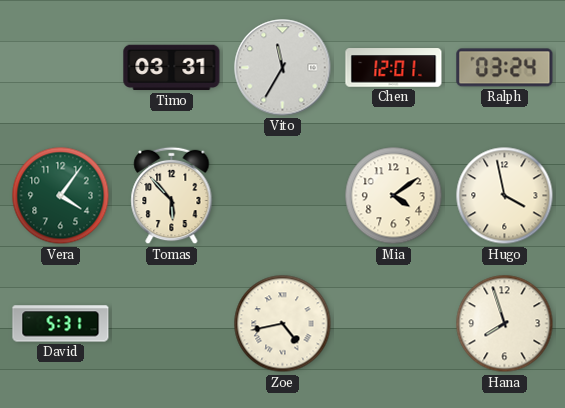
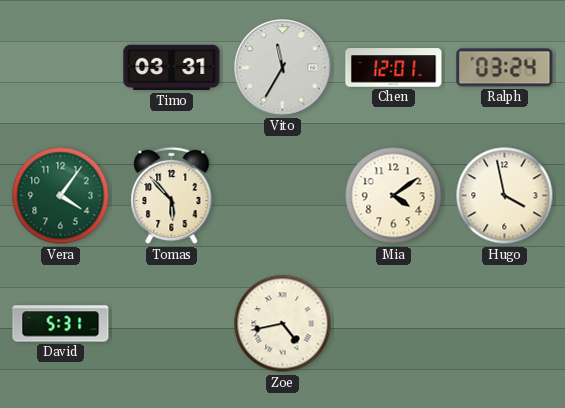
Hana: 7:57 -> none (505, 324)
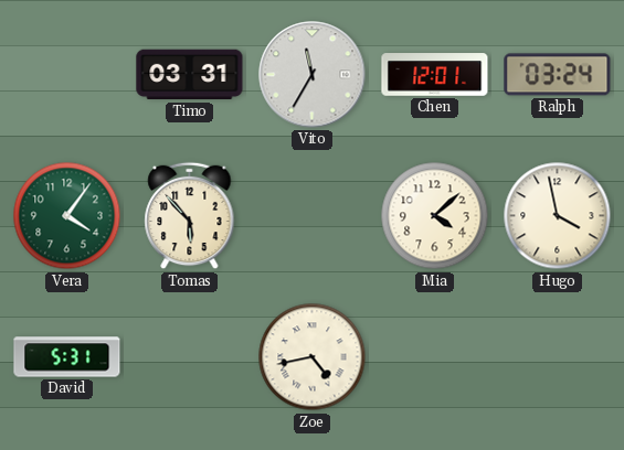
Mia: 4:09 -> 4:08 (435, 216)
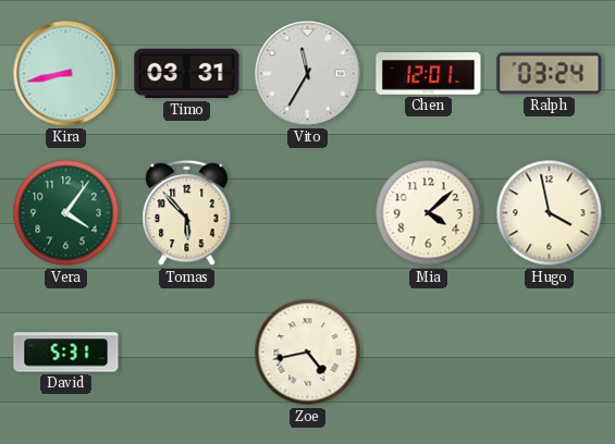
Kira: none -> 8:43 (66, 74)
